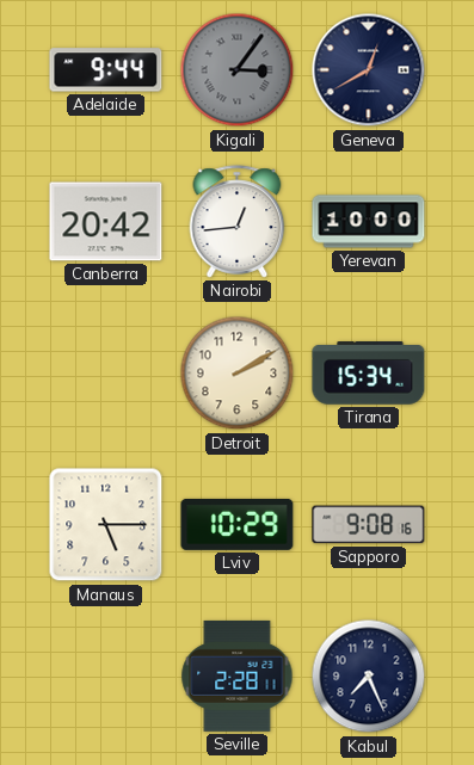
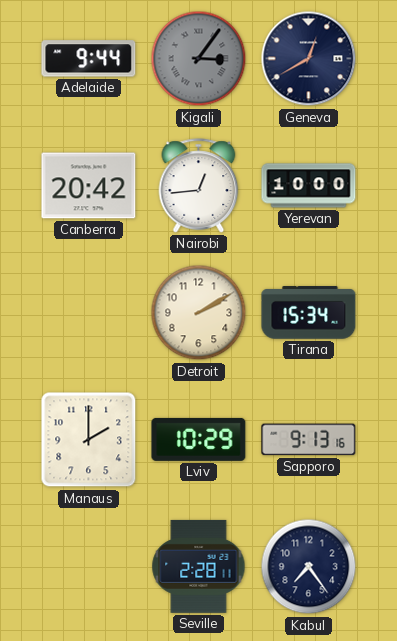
Manaus: 5:15 -> 2:00 (89, 440)
Sapporo: 9:08 -> 9:13 (309, 440)
Kabul: 7:26 -> 7:24 (309, 567)
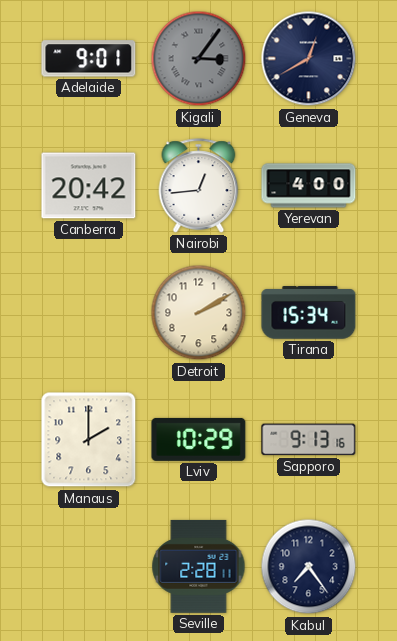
Adelaide: 9:44 -> 9:01 (89, 59)
Yerevan: 10:00 -> 4:00 (309, 186)
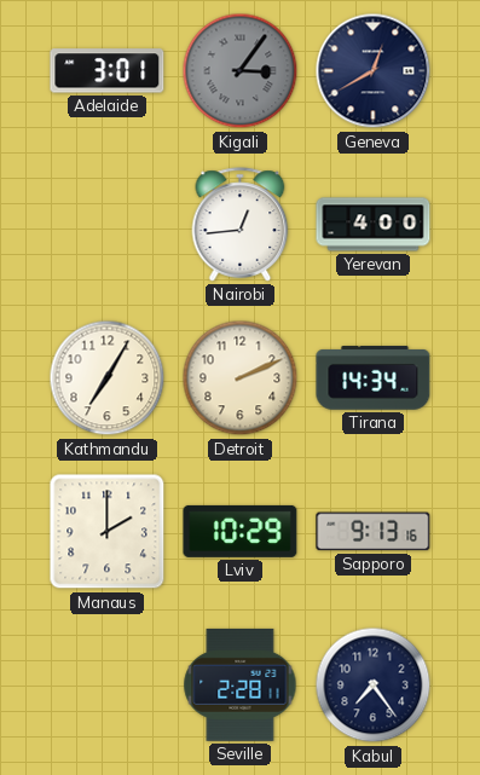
Adelaide: 9:01 -> 3:01 (108, 71)
Canberra: 20:42 -> none (89, 186)
Kathmandu: none -> 7:05 (108, 378)
Detroit: 2:10 -> 2:11 (241, 378)
Tirana: 15:34 -> 14:34 (374, 378)
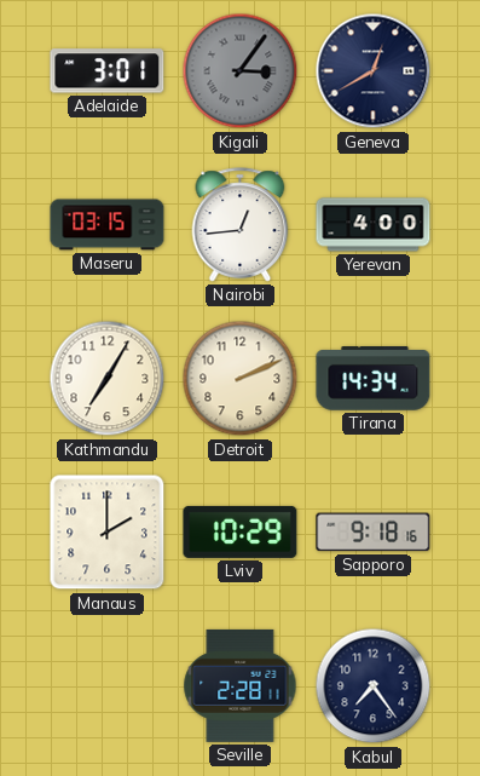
Maseru: none -> 03:15 (108, 225)
Sapporo: 9:13 -> 9:18 (374, 533)
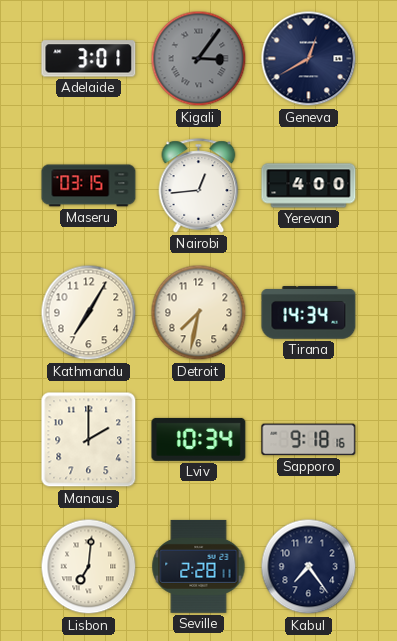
Detroit: 2:11 -> 7:32 (199, 313)
Lviv: 10:29 -> 10:34 (199, 439)
Lisbon: none -> 7:01 (89, 567)
